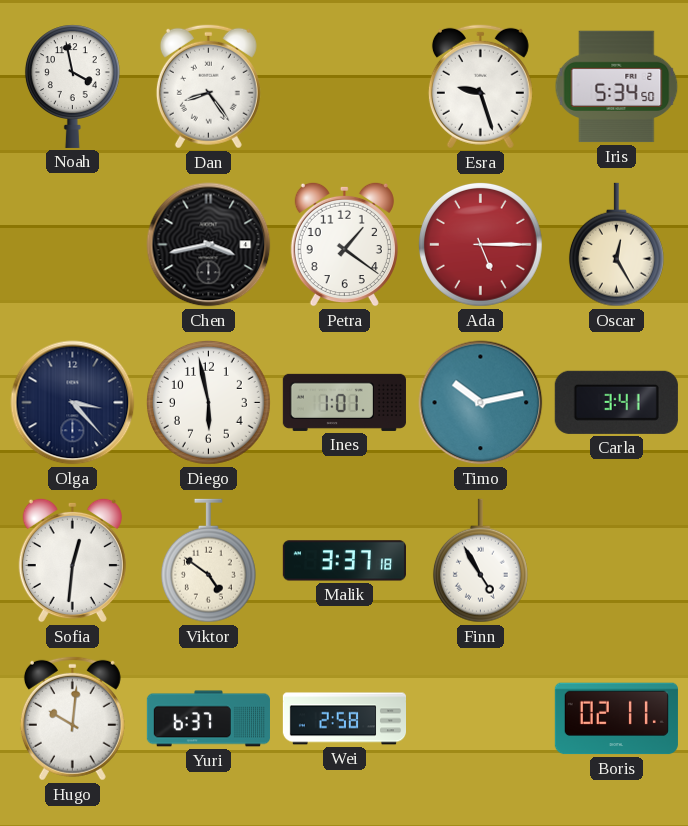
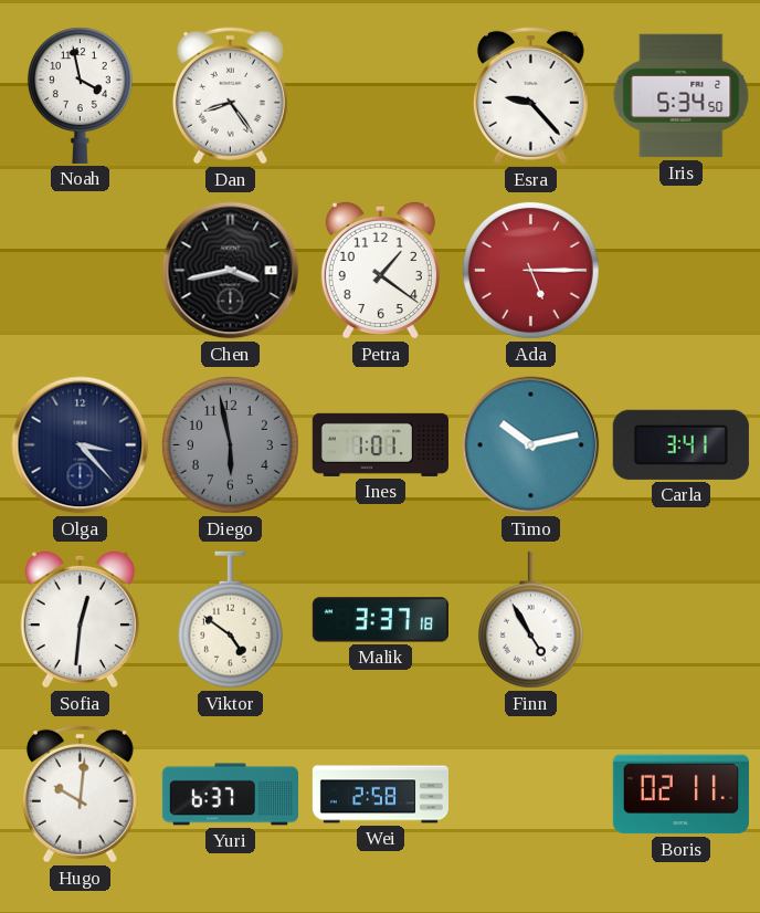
Esra: 9:27 -> 9:23 (530, 95)
Oscar: 12:25 -> none (616, 245)
Diego dial: white -> grey (230, 444)
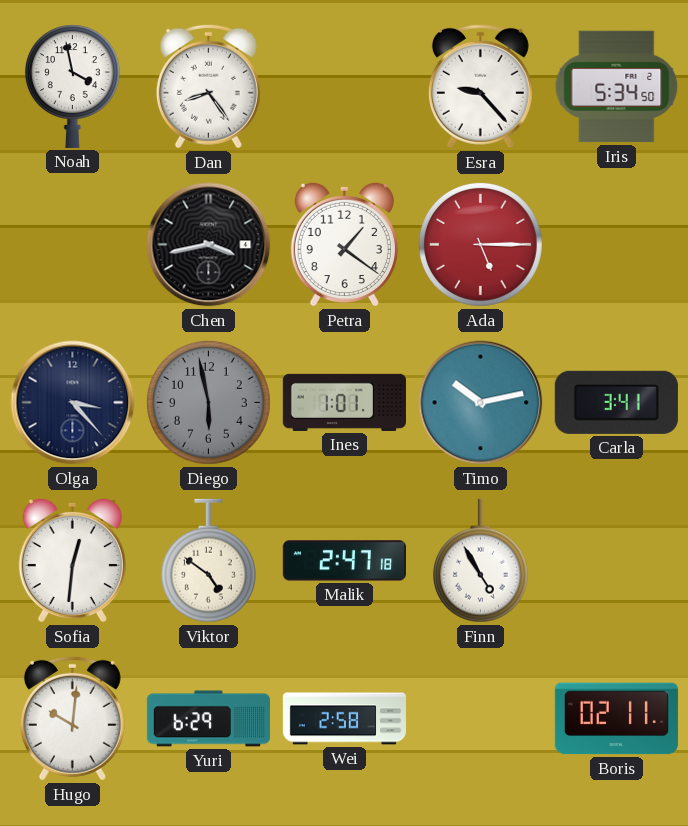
Malik: 3:37 -> 2:47 (344, 561)
Yuri: 6:37 -> 6:29 (208, 719)
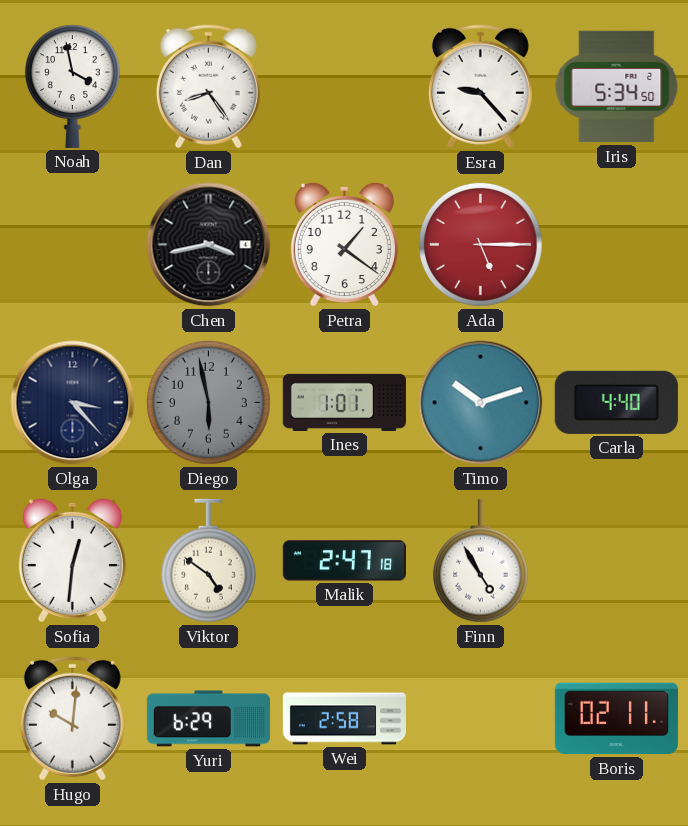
Timo: 10:13 -> 10:12 (481, 403)
Carla: 3:41 -> 4:40 (616, 402)
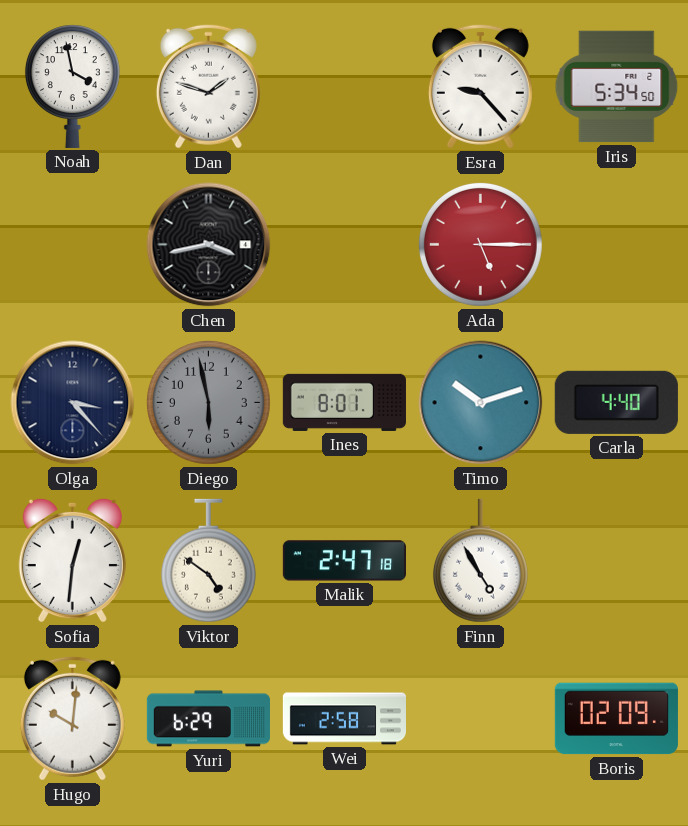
Dan: 8:24 -> 1:48 (208, 86)
Petra: 1:21 -> none (344, 244)
Ines: 1:01 -> 8:01 (344, 402)
Boris: 02:11 -> 02:09 (616, 719)
